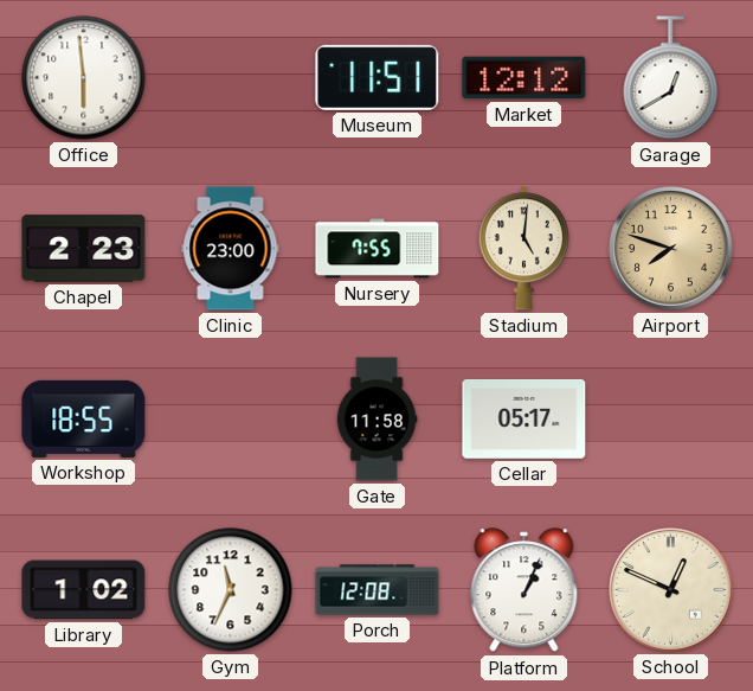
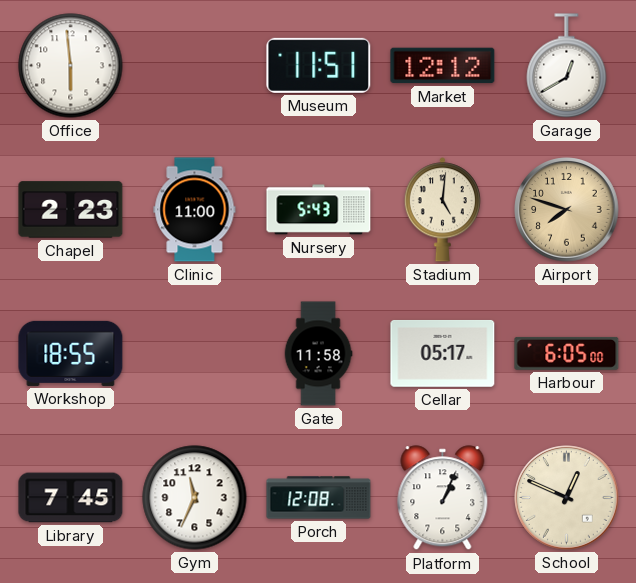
Clinic: 23:00 -> 11:00 (195, 210)
Nursery: 7:55 -> 5:43 (319, 210)
Harbour: none -> 6:05 (567, 353)
Library: 1:02 -> 7:45 (71, 498)
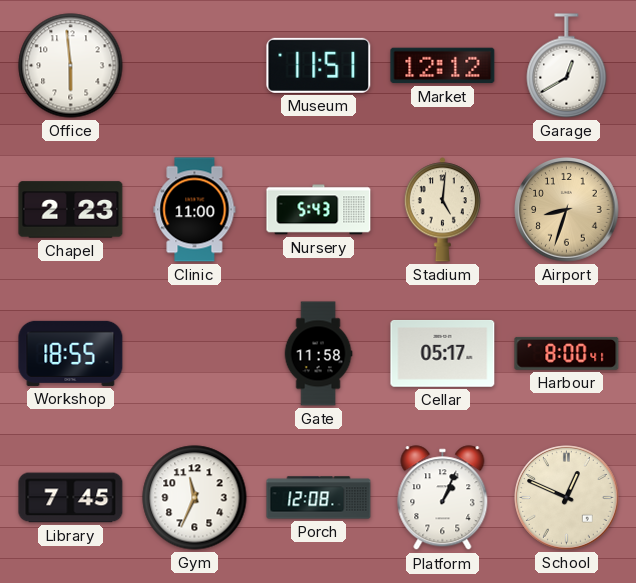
Airport: 7:48 -> 8:33 (567, 210)
Harbour: 6:05 -> 8:00 (567, 353)
